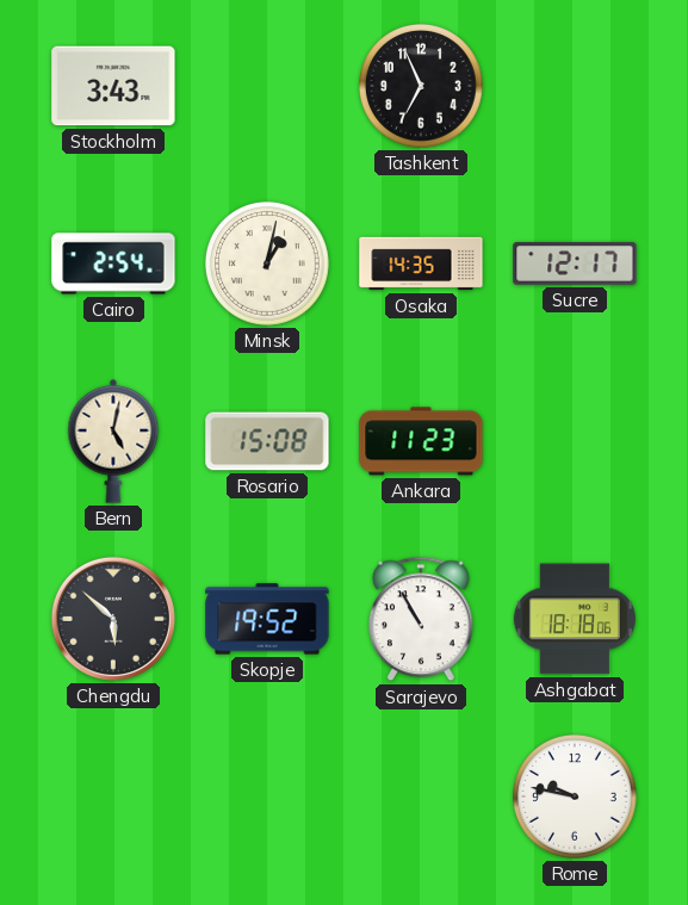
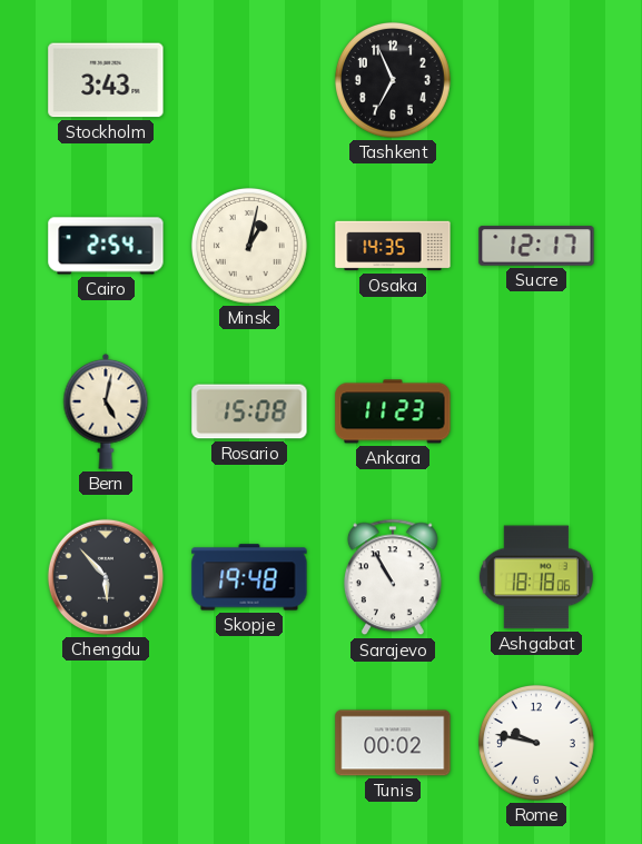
Chengdu: 5:52 -> 5:53 (106, 577)
Skopje: 19:52 -> 19:48 (249, 577)
Tunis: none -> 00:02 (393, 743)
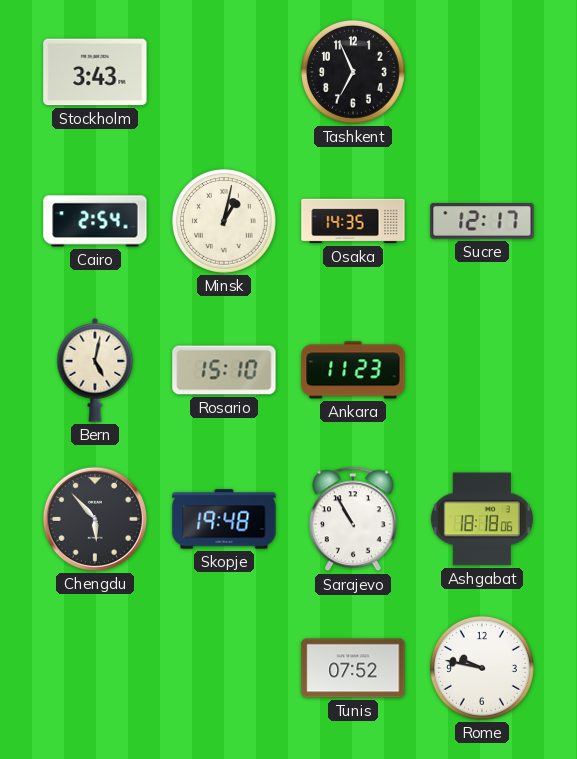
Rosario: 15:08 -> 15:10 (224, 370)
Tunis: 00:02 -> 07:52 (353, 668)
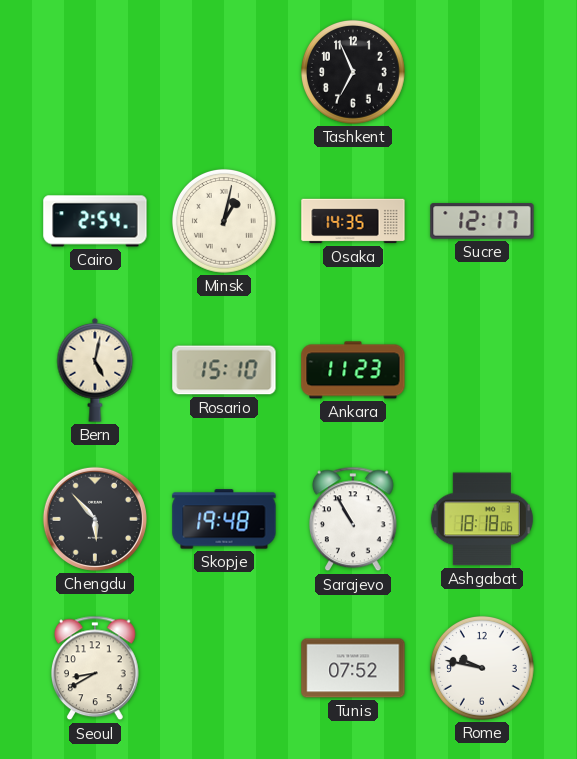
Stockholm: 3:43 -> none (95, 72)
Seoul: none -> 8:40 (96, 668)
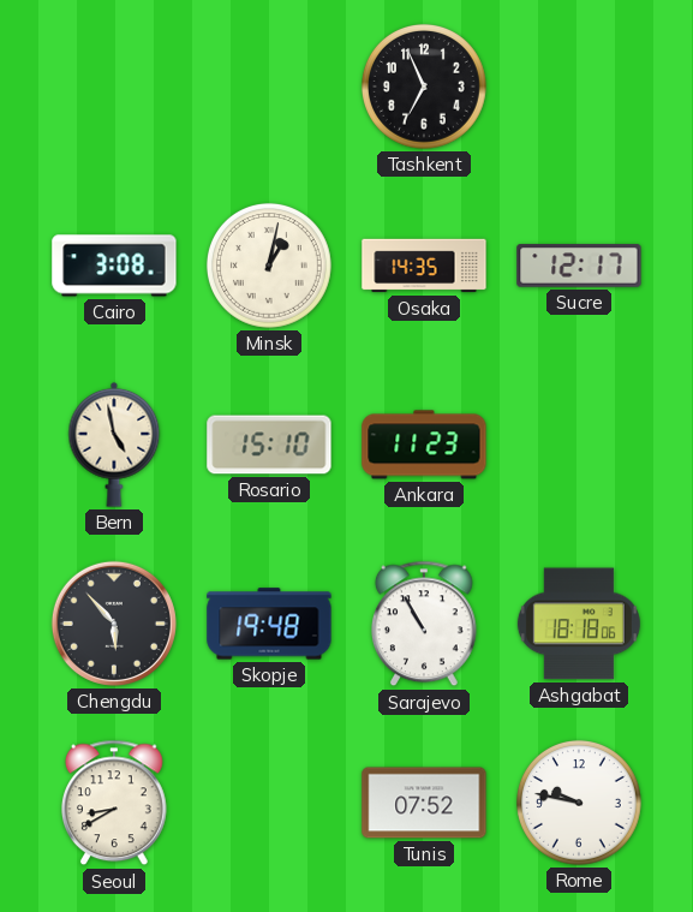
Cairo: 2:54 -> 3:08 (114, 266)
Bern: 5:02 -> 4:58 (114, 445)
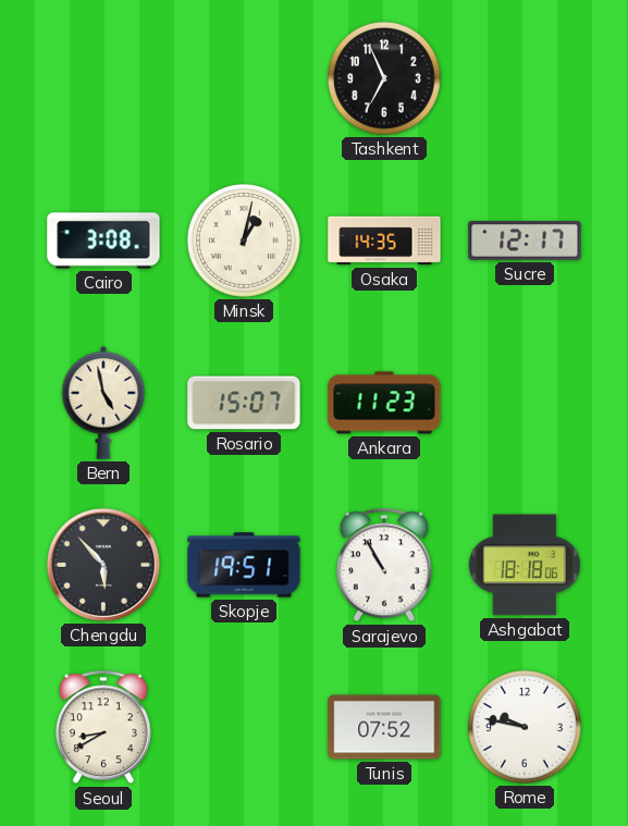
Rosario: 15:10 -> 15:07 (244, 403)
Skopje: 19:48 -> 19:51 (244, 565)
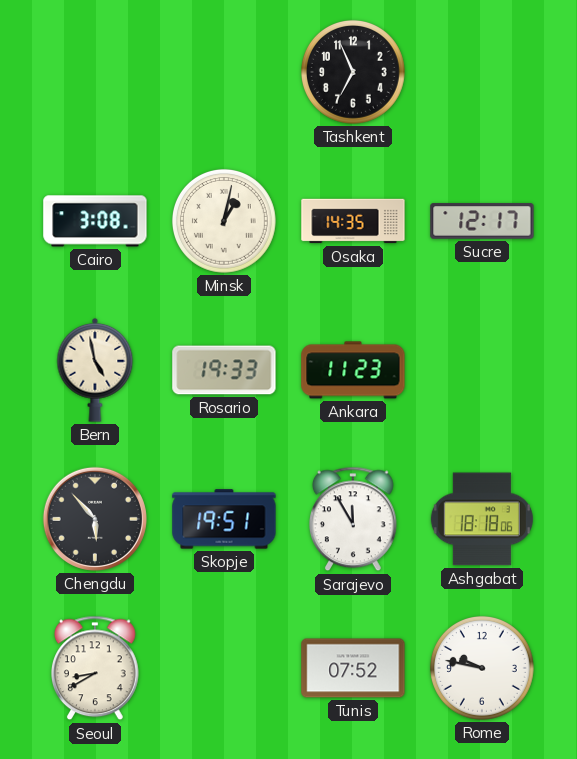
Rosario: 15:07 -> 19:33 (224, 370)
Sarajevo: 10:55 -> 11:55 (354, 519)
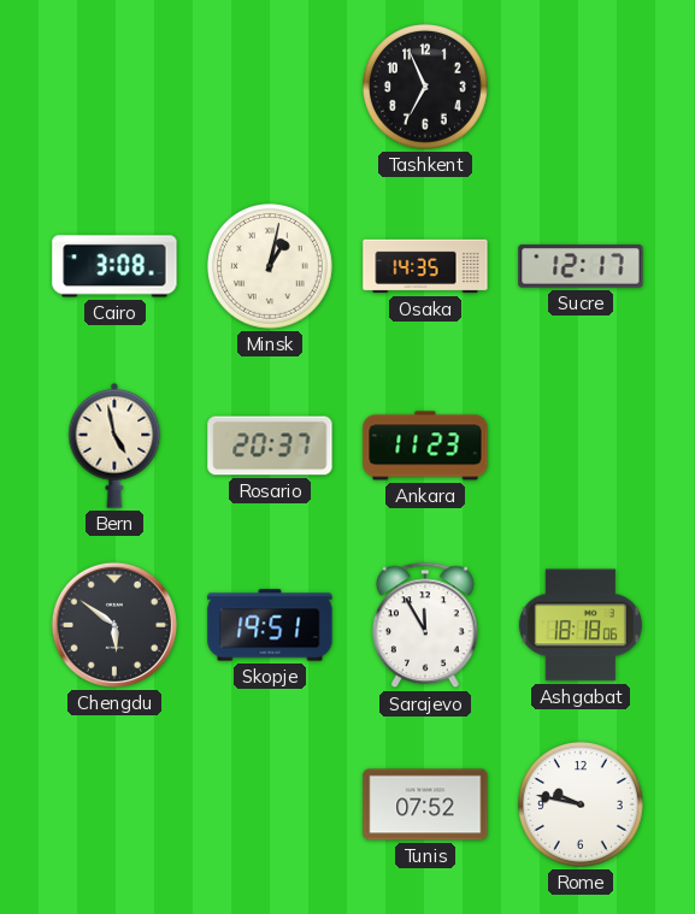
Rosario: 19:33 -> 20:37 (270, 446)
Chengdu: 5:53 -> 5:51 (114, 625)
Seoul: 8:40 -> none (96, 668)
